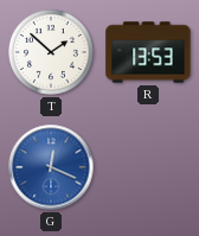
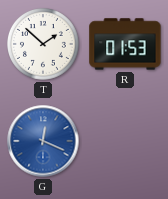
R: 13:53 -> 01:53 (125, 44)
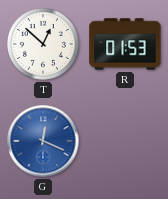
T: 1:52 -> 12:52 (44, 45)
